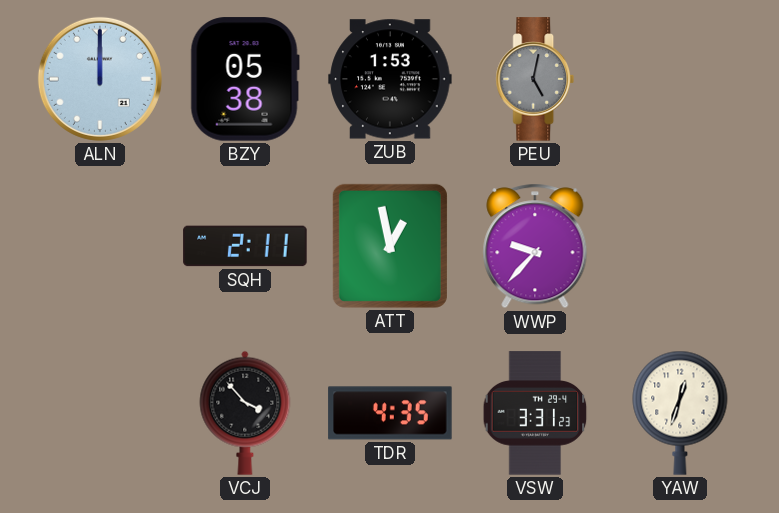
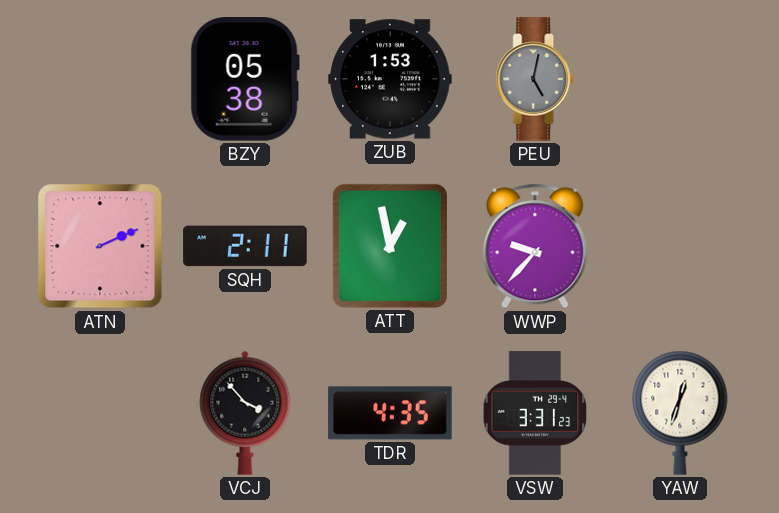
ALN: 12:00 -> none (100, 79)
ATN: none -> 2:11 (100, 246)
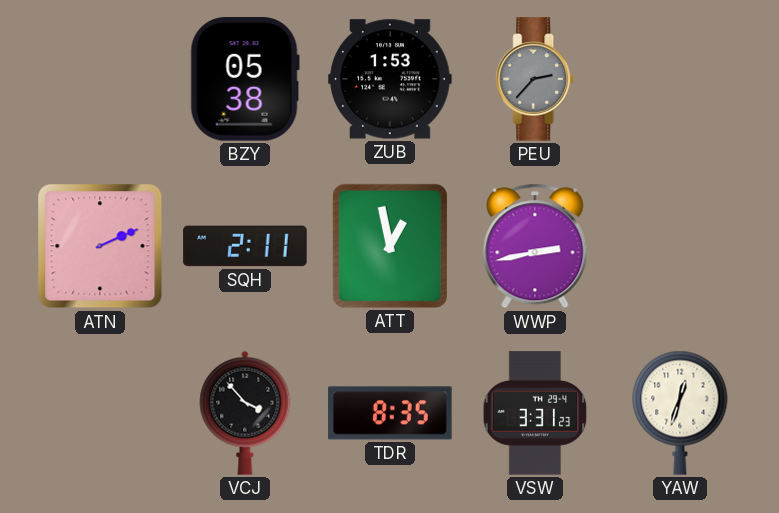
PEU: 5:02 -> 2:37 (535, 79)
WWP: 9:37 -> 2:43 (535, 246)
TDR: 4:35 -> 8:35 (390, 413)
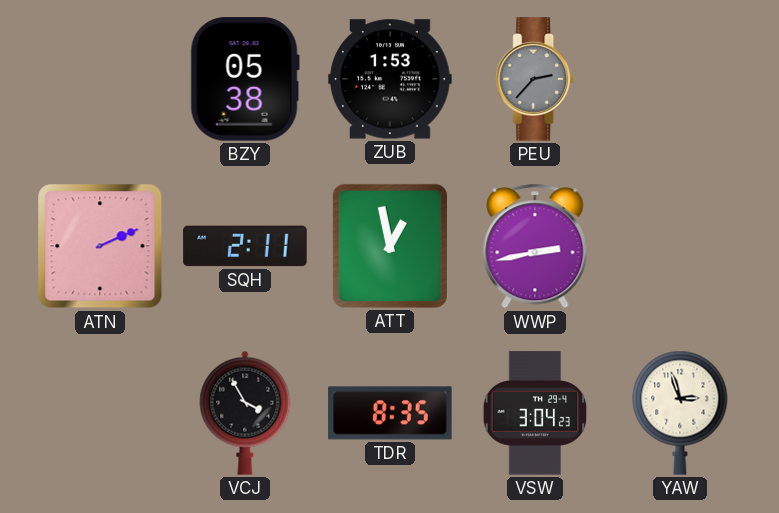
VCJ: 3:53 -> 3:55 (245, 413)
VSW: 3:31 -> 3:04 (535, 413)
YAW: 12:33 -> 2:57 (680, 413)
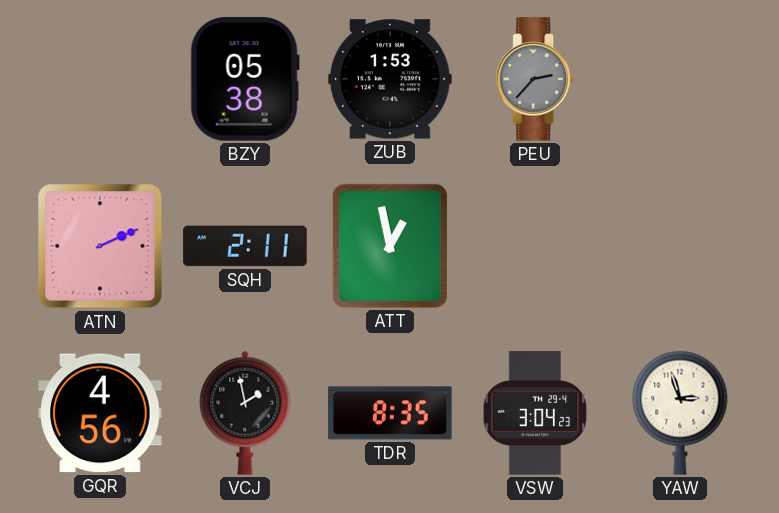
WWP: 2:43 -> none (535, 246)
GQR: none -> 4:56 (100, 413)
VCJ: 3:55 -> 1:58 (245, 413)
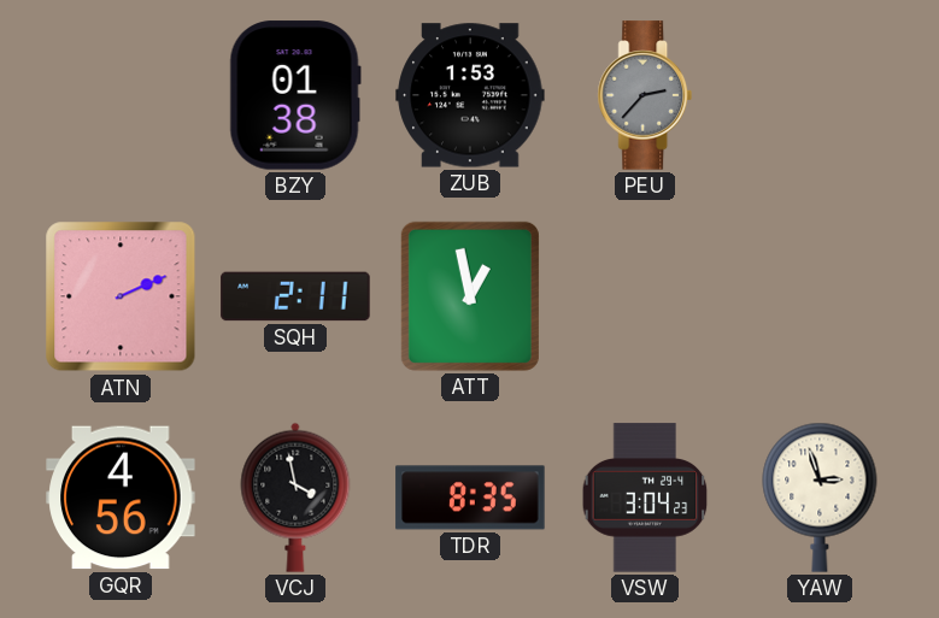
BZY: 05:38 -> 01:38 (295, 95)
VCJ: 1:58 -> 3:58 (295, 498)
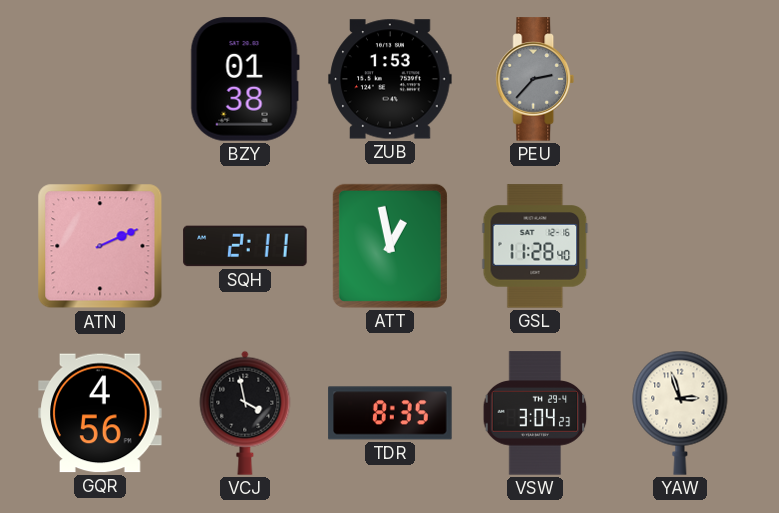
GSL: none -> 11:28 (535, 246)
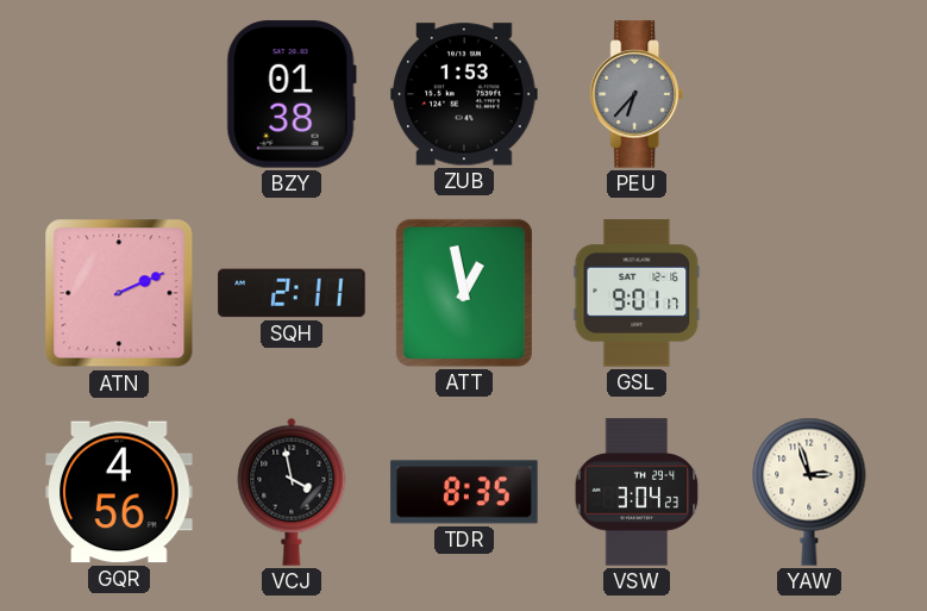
PEU: 2:37 -> 6:37 (637, 94)
GSL: 11:28 -> 9:01 (637, 293)
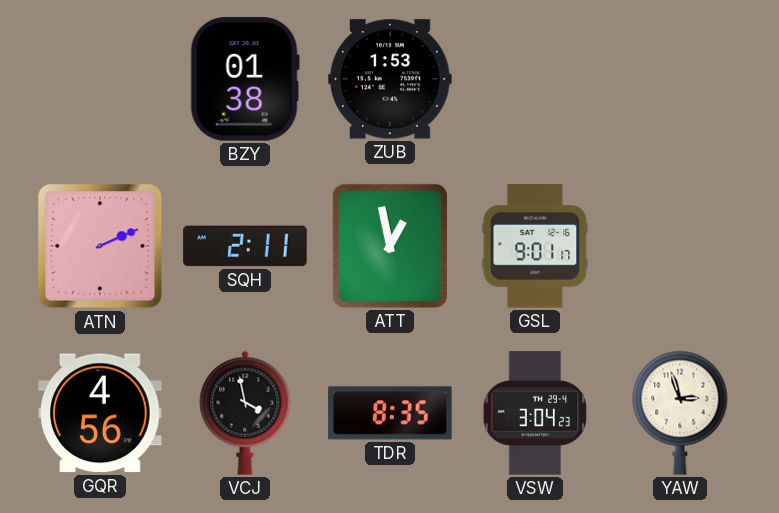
PEU: 6:37 -> none (637, 94)
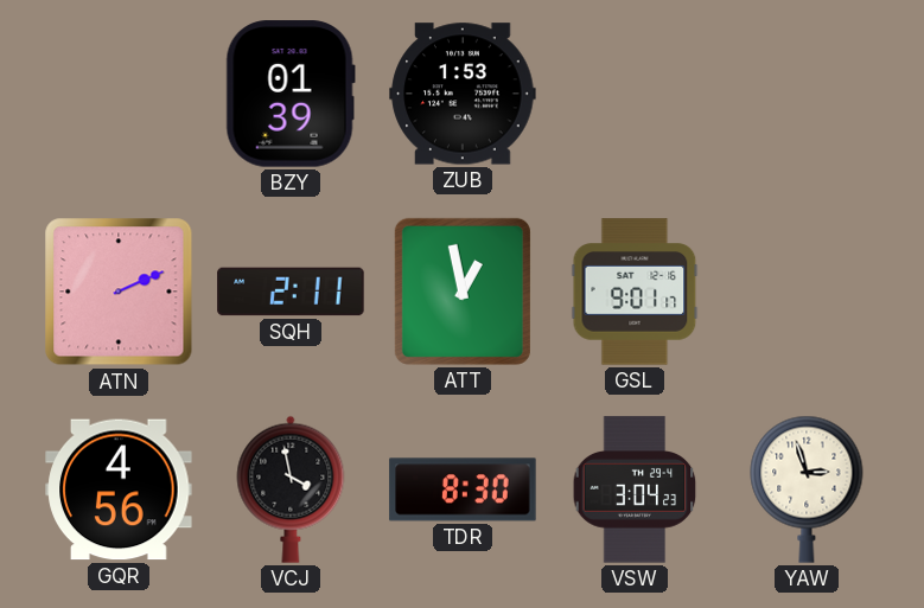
BZY: 01:38 -> 01:39 (291, 94)
TDR: 8:35 -> 8:30 (463, 489)
